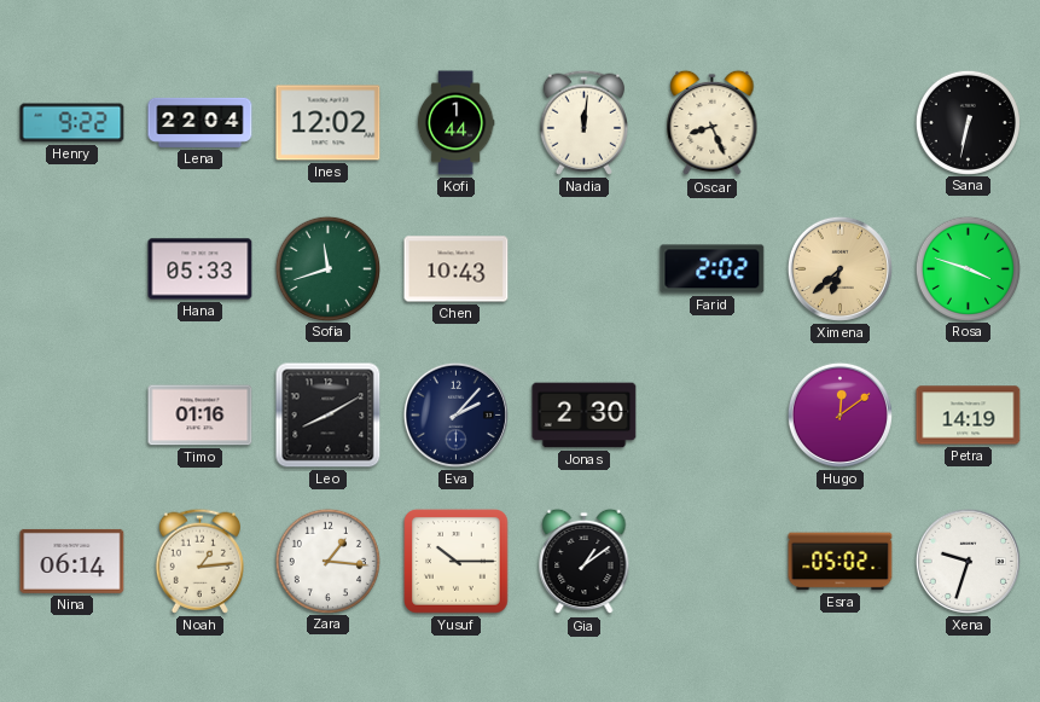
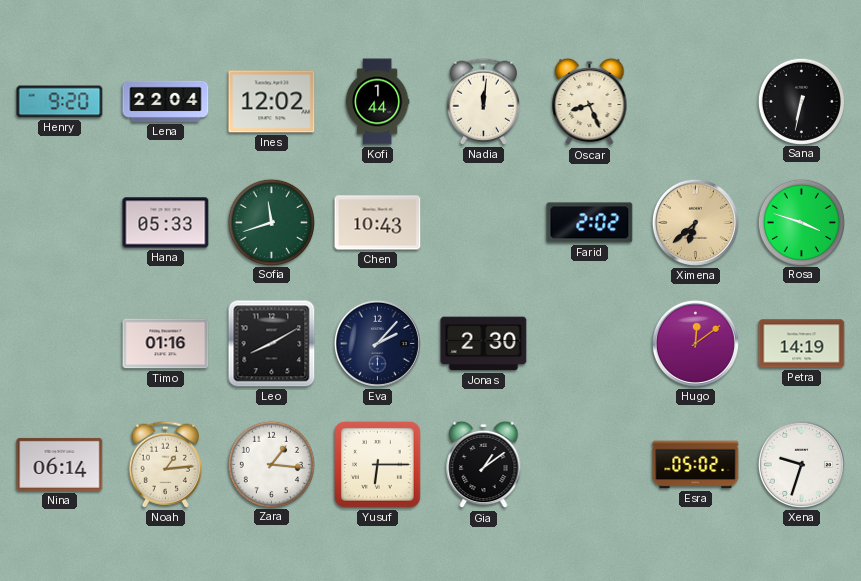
Henry: 9:22 -> 9:20 (60, 102)
Yusuf: 10:15 -> 6:15 (378, 465)
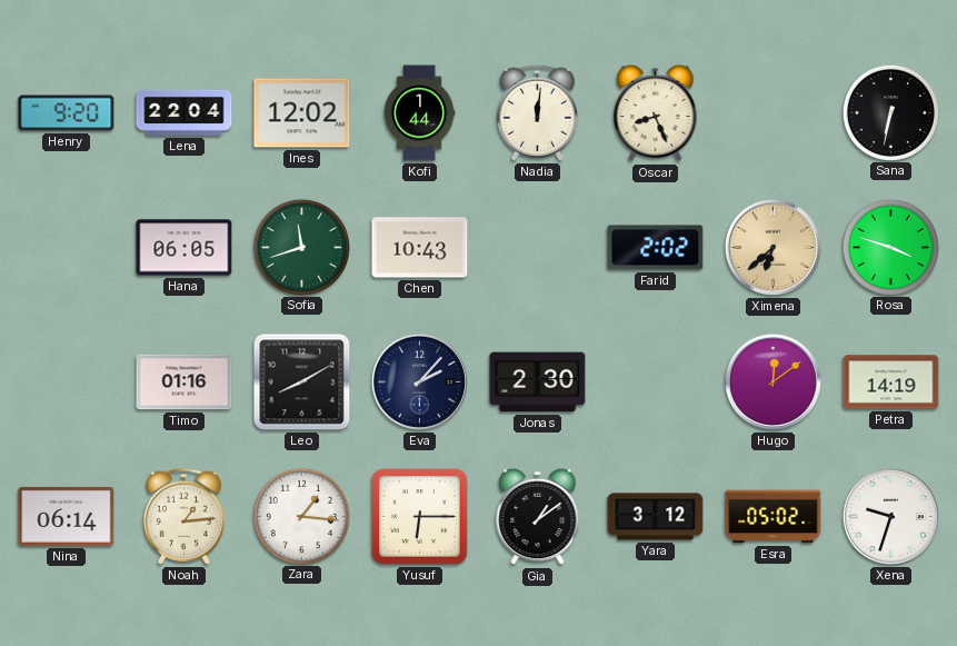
Hana: 05:33 -> 06:05 (185, 248)
Yara: none -> 3:12 (656, 517)
